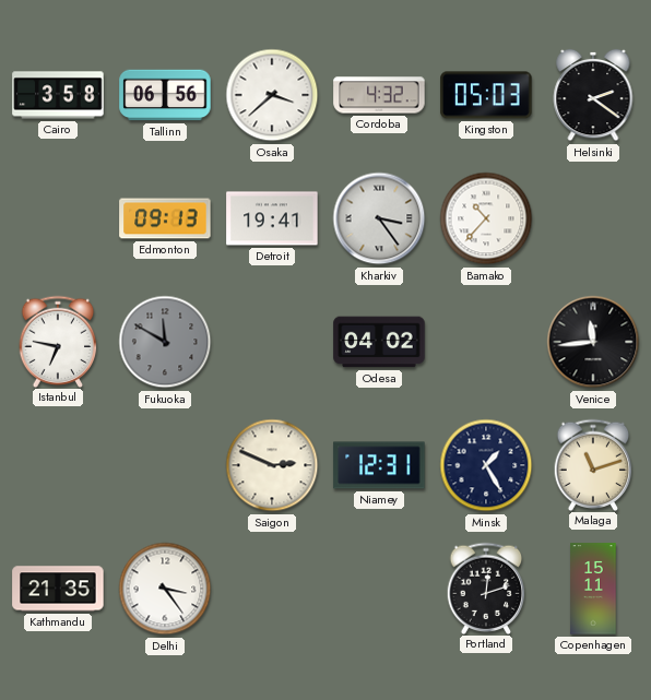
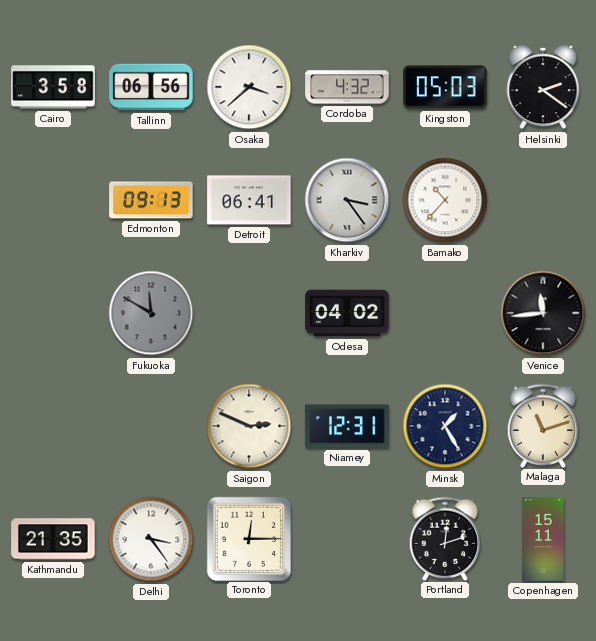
Detroit: 19:41 -> 06:41 (249, 200)
Istanbul: 6:47 -> none (58, 341)
Toronto: none -> 12:15 (248, 538)
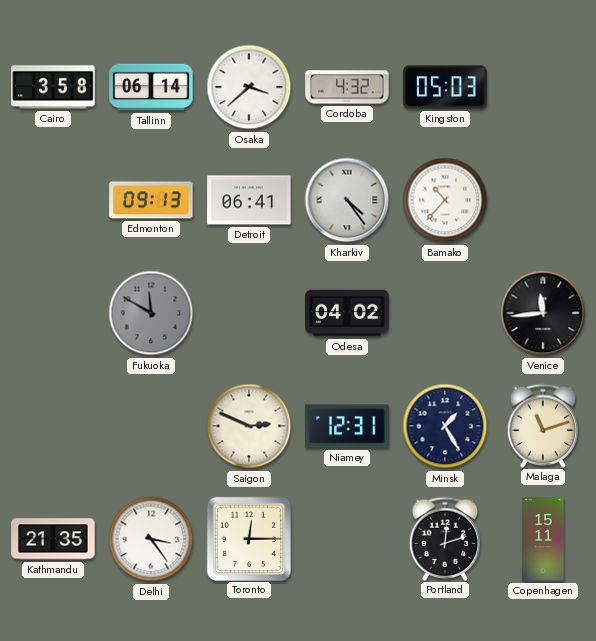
Tallinn: 06:56 -> 06:14 (151, 87)
Helsinki: 2:21 -> none (543, 87)
Kharkiv: 3:24 -> 4:24 (347, 200)
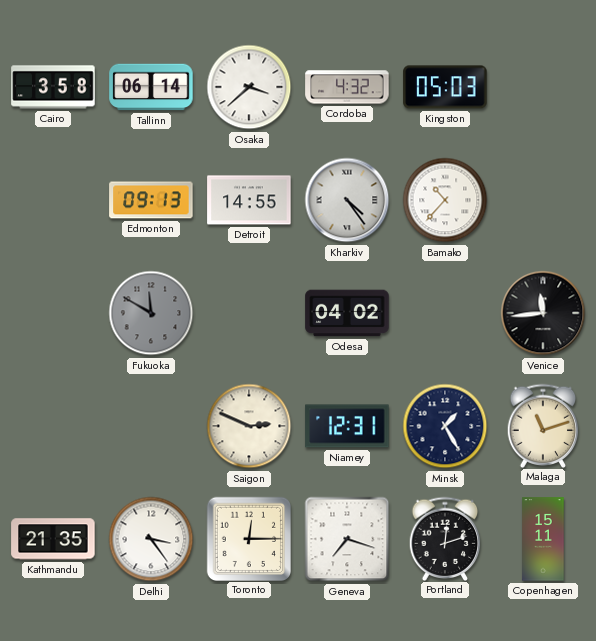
Detroit: 06:41 -> 14:55 (249, 200)
Geneva: none -> 7:18 (347, 539)
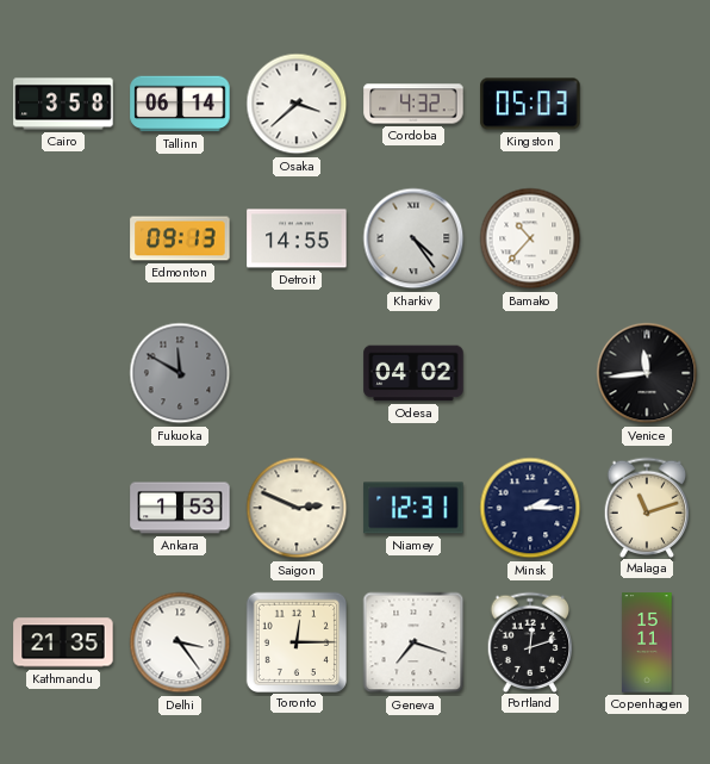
Ankara: none -> 1:53 (180, 508)
Minsk: 1:25 -> 2:15 (530, 508)
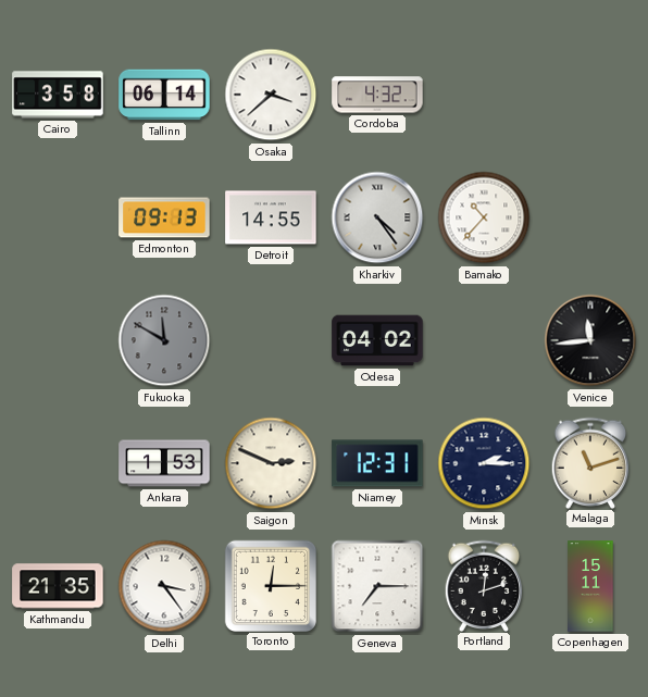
Kingston: 05:03 -> none (530, 104)
Geneva: 7:18 -> 7:15 (377, 586)
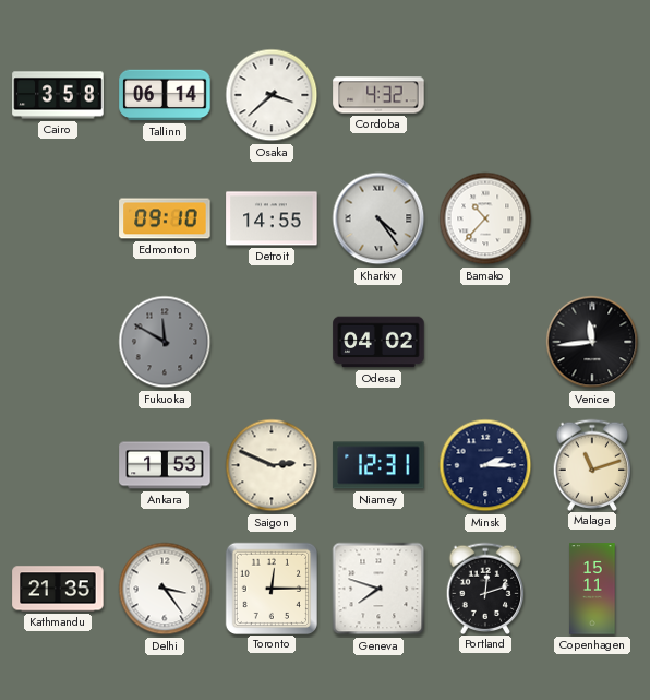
Edmonton: 09:13 -> 09:10 (165, 218)
Geneva: 7:15 -> 7:48 (378, 589)
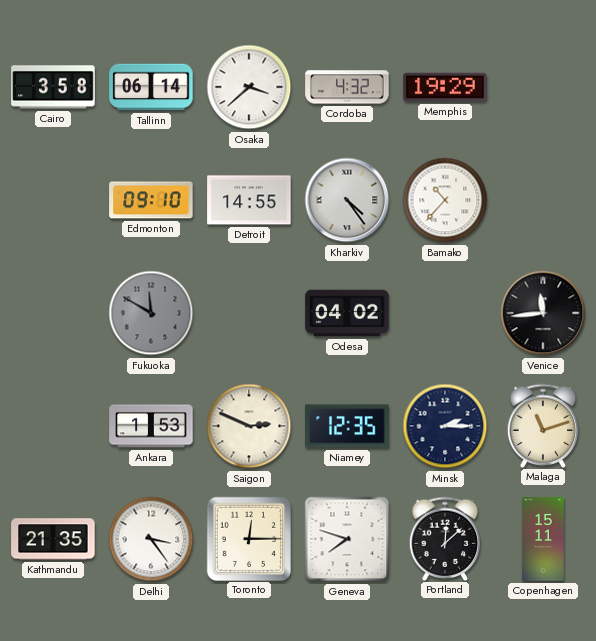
Memphis: none -> 19:29 (445, 87)
Niamey: 12:31 -> 12:35 (347, 426)
Portland: 12:12 -> 12:08 (445, 538)
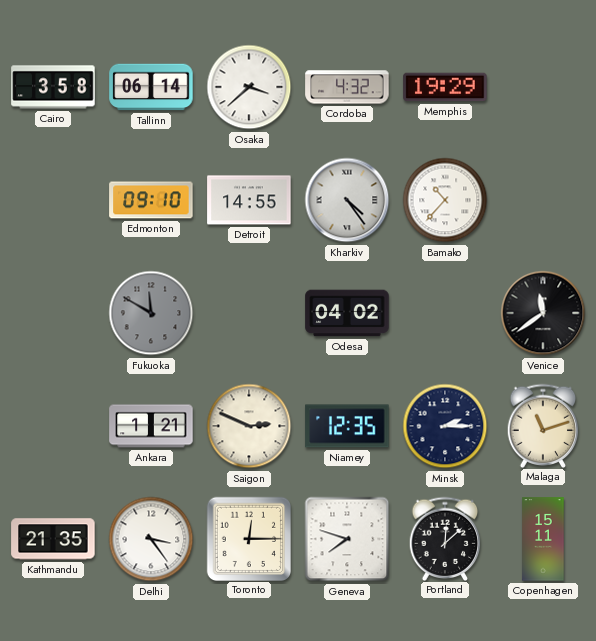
Venice: 11:44 -> 11:39 (543, 313)
Ankara: 1:53 -> 1:21 (151, 426)
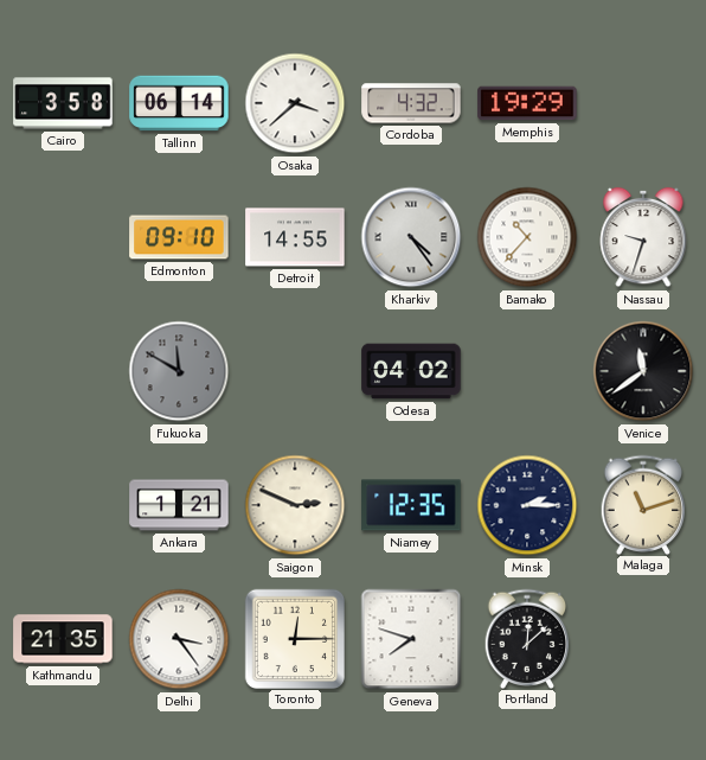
Nassau: none -> 9:33 (643, 237)
Copenhagen: 15:11 -> none (543, 539)
